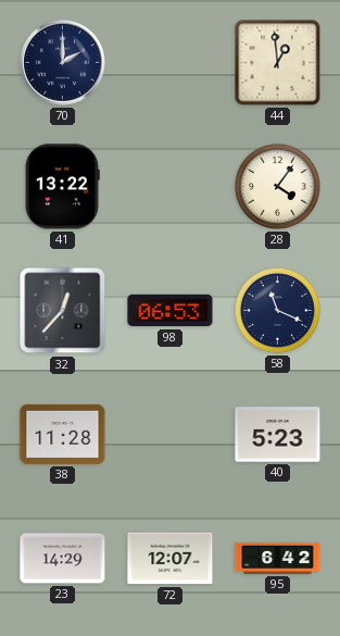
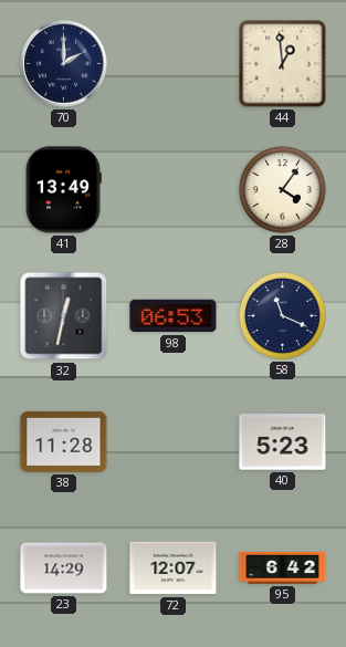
41: 13:22 -> 13:49 (63, 190)
32: 12:37 -> 12:32 (64, 316)
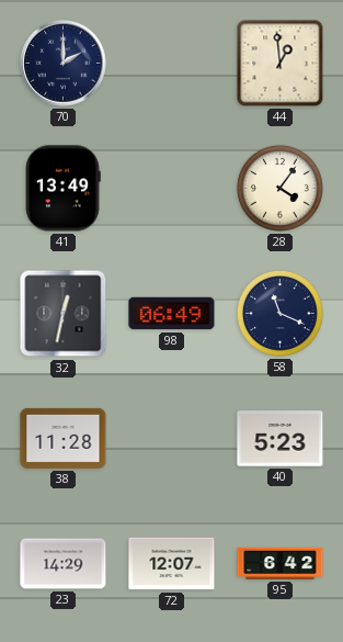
98: 06:53 -> 06:49 (172, 314)
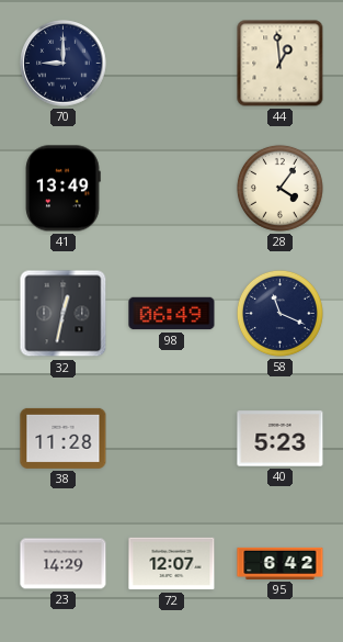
70: 2:00 -> 9:00 (64, 64)
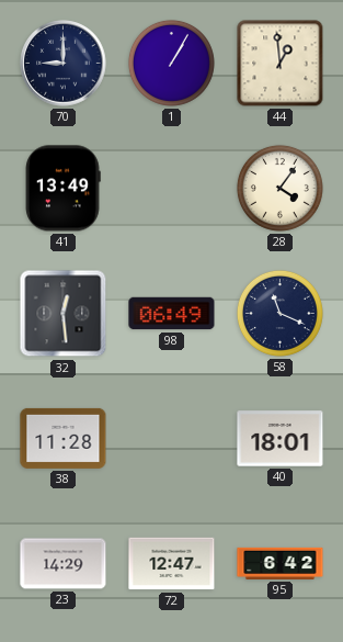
1: none -> 1:05 (171, 63)
32: 12:32 -> 12:29 (64, 314)
40: 5:23 -> 18:01 (281, 439)
72: 12:07 -> 12:47 (172, 564)
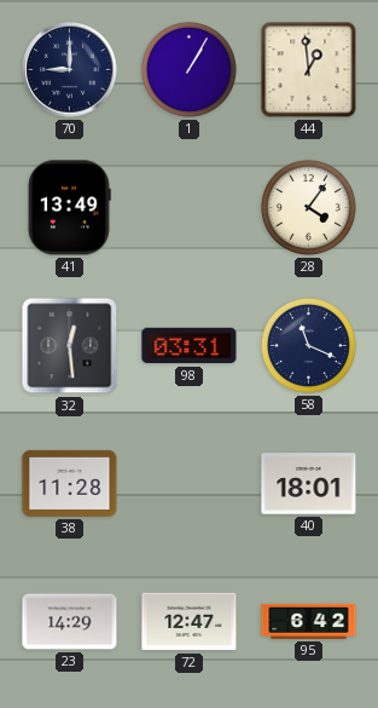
98: 06:49 -> 03:31 (190, 346)
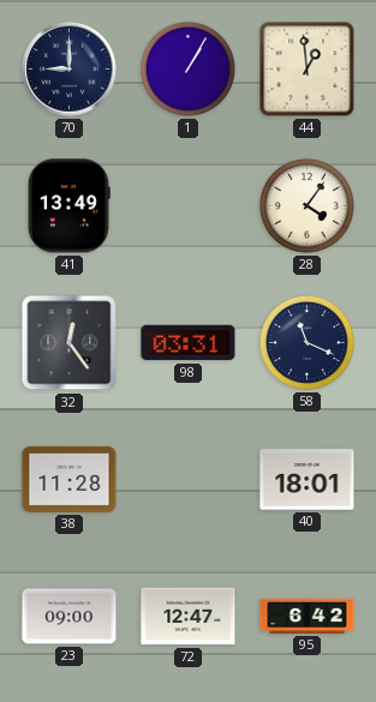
32: 12:29 -> 12:24 (70, 343)
23: 14:29 -> 09:00 (70, 617)
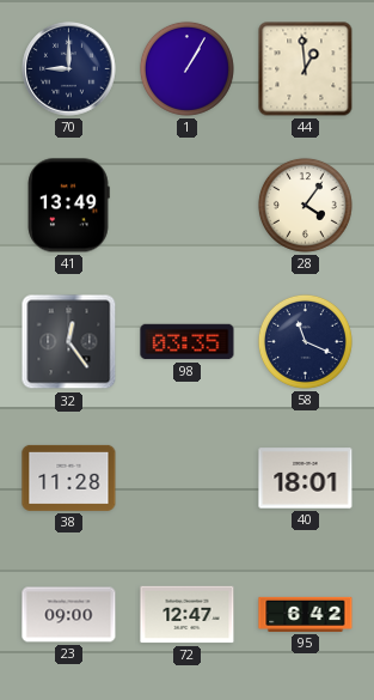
98: 03:31 -> 03:35 (188, 342)
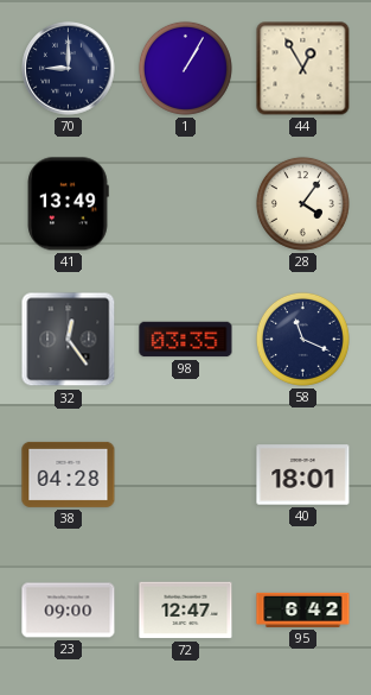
44: 12:59 -> 12:55 (303, 69)
38: 11:28 -> 04:28 (69, 474)
